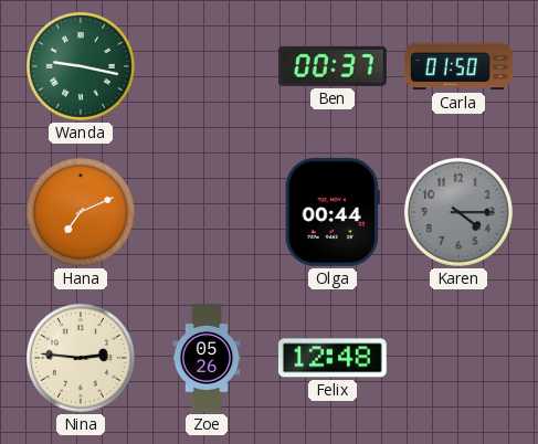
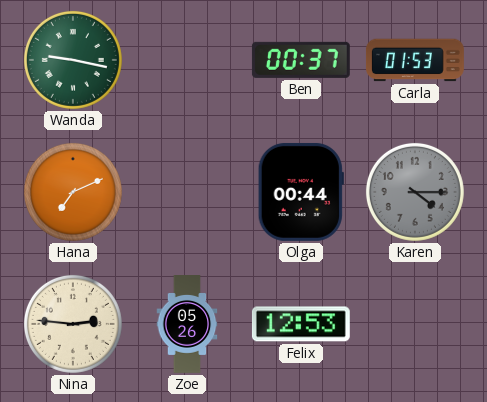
Carla: 01:50 -> 01:53 (415, 60)
Felix: 12:48 -> 12:53 (301, 324)
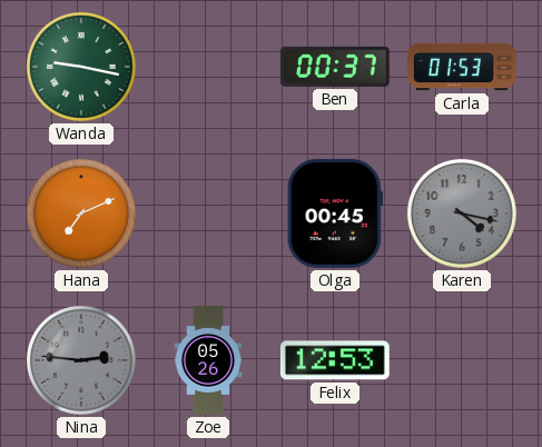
Olga: 00:44 -> 00:45 (335, 213)
Karen: 4:15 -> 4:17 (462, 213)
Nina dial: cream -> grey (81, 360)
